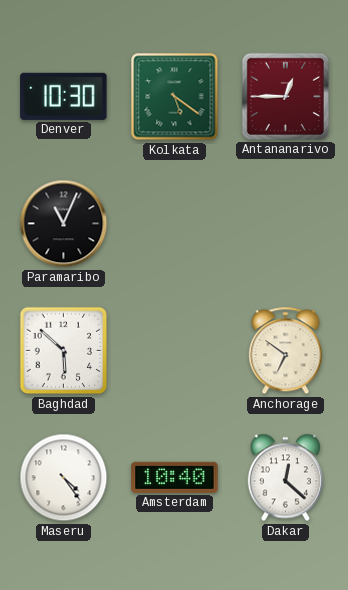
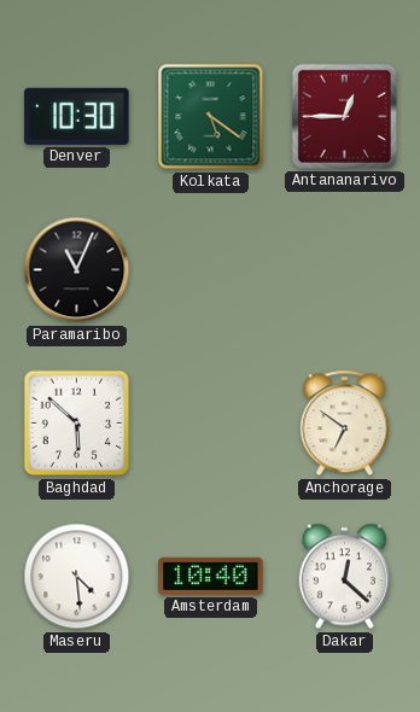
Maseru: 4:24 -> 4:29 (77, 577)
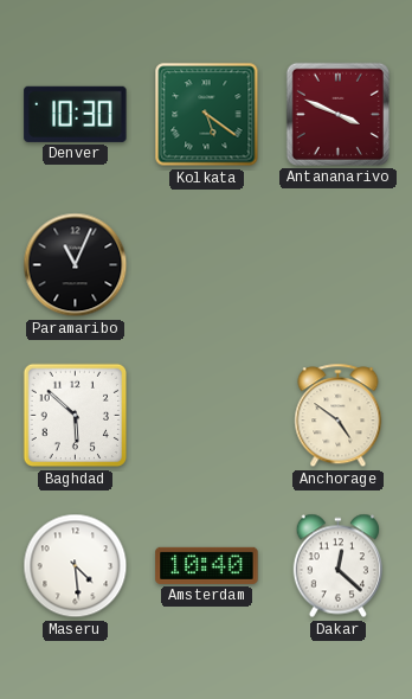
Antananarivo: 12:45 -> 3:49 (337, 114)
Anchorage: 6:51 -> 4:51 (339, 416)
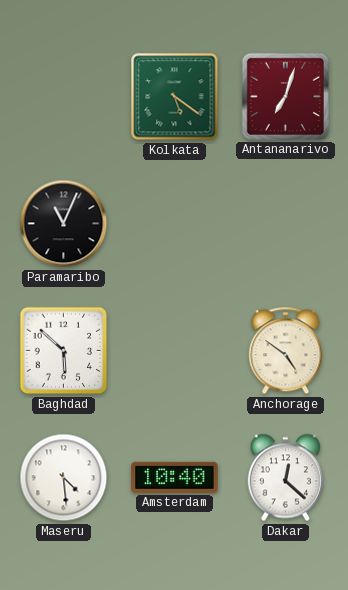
Denver: 10:30 -> none (76, 114)
Antananarivo: 3:49 -> 7:03 (285, 96)
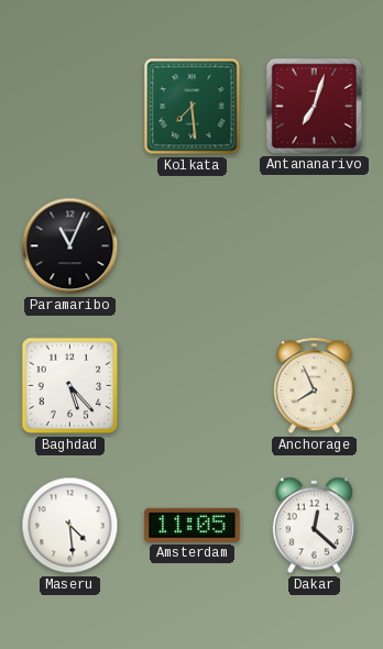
Kolkata: 5:21 -> 7:29 (193, 107)
Baghdad: 5:52 -> 5:23 (70, 386)
Anchorage: 4:51 -> 7:56 (315, 386)
Amsterdam: 10:40 -> 11:05 (193, 525)
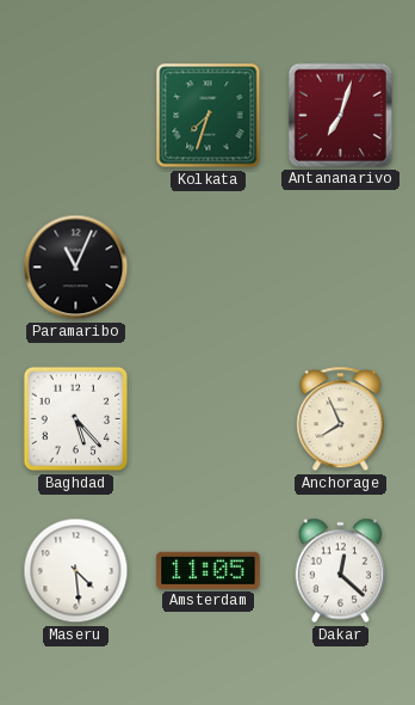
Kolkata: 7:29 -> 7:33 (209, 116)
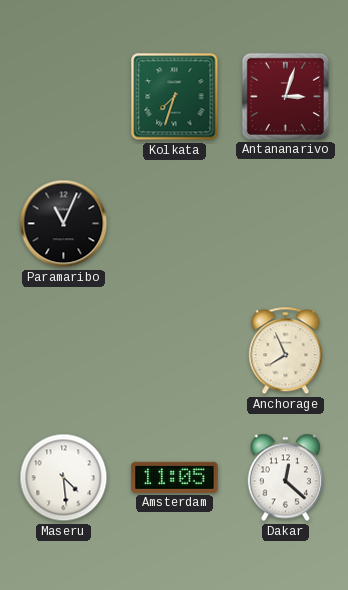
Antananarivo: 7:03 -> 3:03 (285, 96)
Baghdad: 5:23 -> none (76, 419)
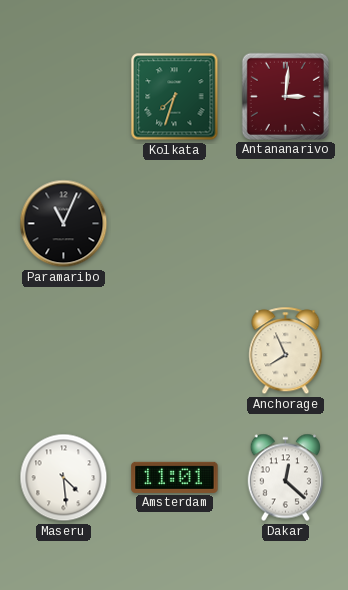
Antananarivo: 3:03 -> 3:01 (285, 96)
Amsterdam: 11:05 -> 11:01 (175, 477)
